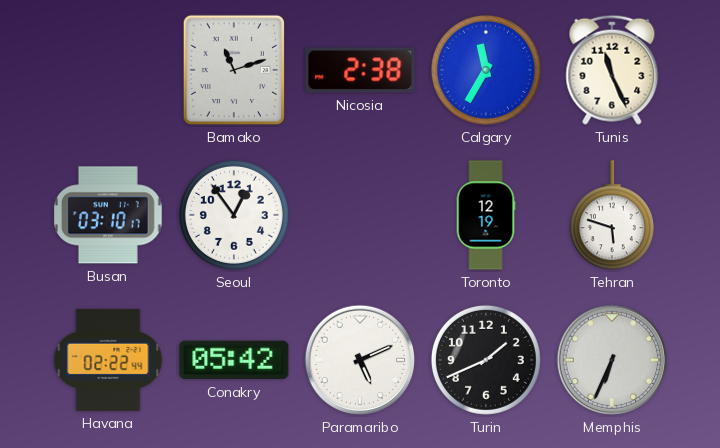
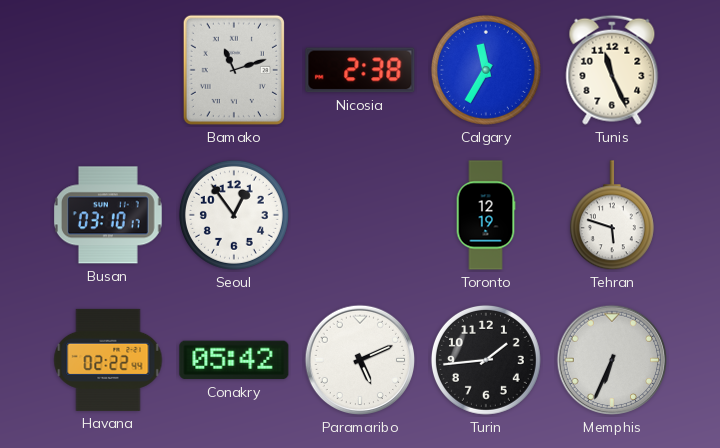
Turin: 1:41 -> 1:44 (486, 360)
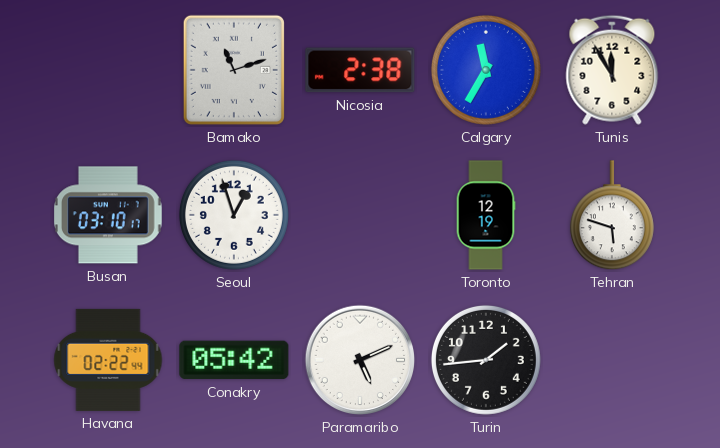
Tunis: 11:26 -> 11:55 (612, 70)
Seoul: 12:54 -> 12:57 (234, 215)
Memphis: 6:34 -> none (612, 360)
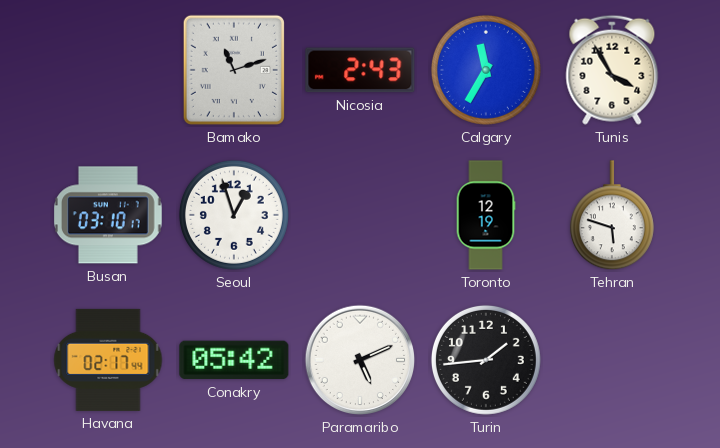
Nicosia: 2:38 -> 2:43 (360, 70)
Tunis: 11:55 -> 3:55 (612, 70)
Havana: 02:22 -> 02:17 (108, 360)
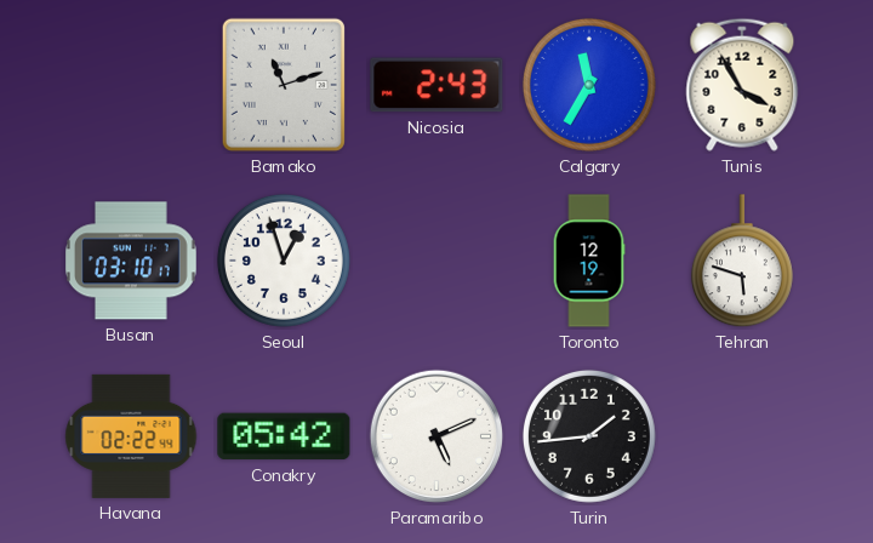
Havana: 02:17 -> 02:22 (131, 436)
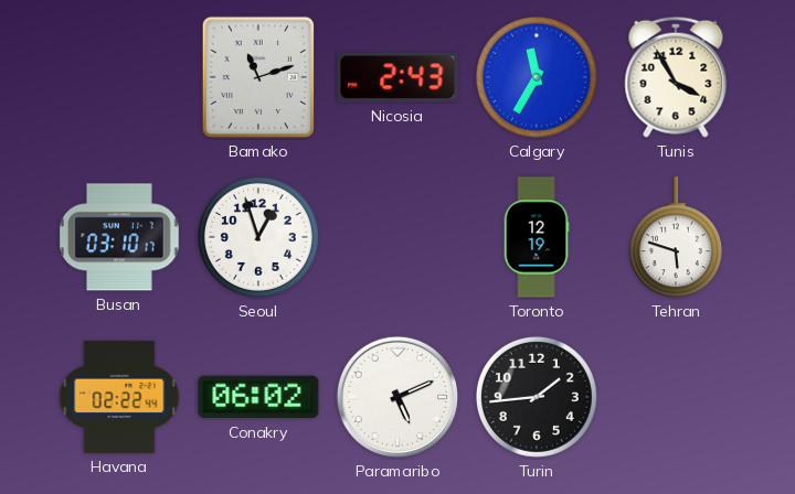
Conakry: 05:42 -> 06:02 (258, 397)
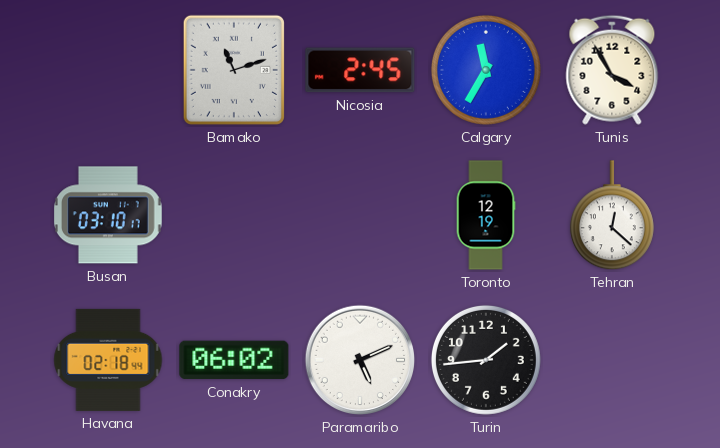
Nicosia: 2:43 -> 2:45 (360, 70)
Seoul: 12:57 -> none (258, 237)
Tehran: 5:48 -> 12:22 (612, 216)
Havana: 02:22 -> 02:18 (108, 360)
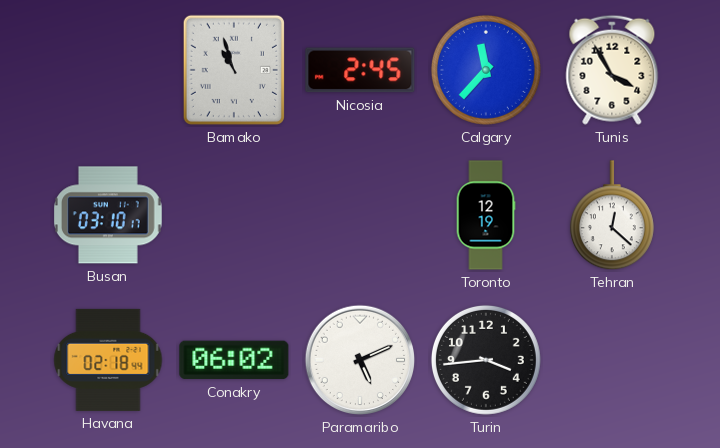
Bamako: 11:12 -> 10:57 (234, 70)
Calgary: 11:35 -> 11:37 (486, 70)
Turin: 1:44 -> 3:44 (486, 360)
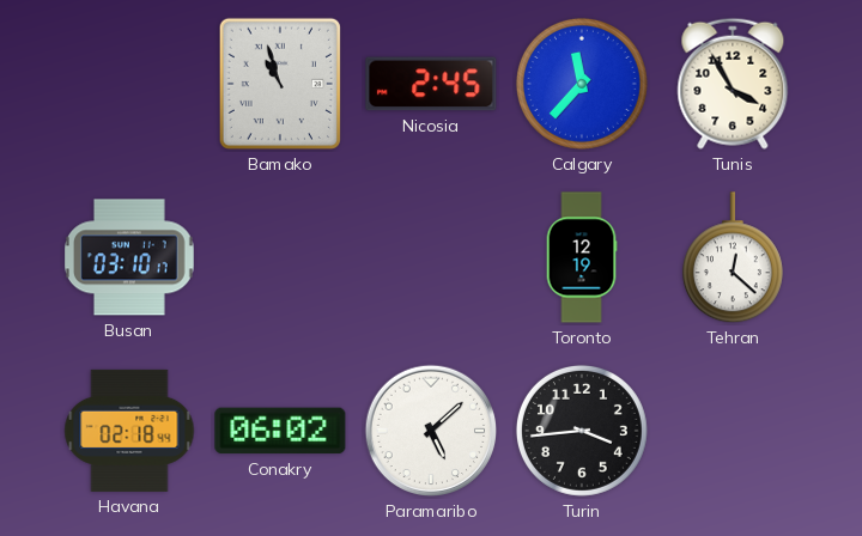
Paramaribo: 5:11 -> 5:08 (431, 431)
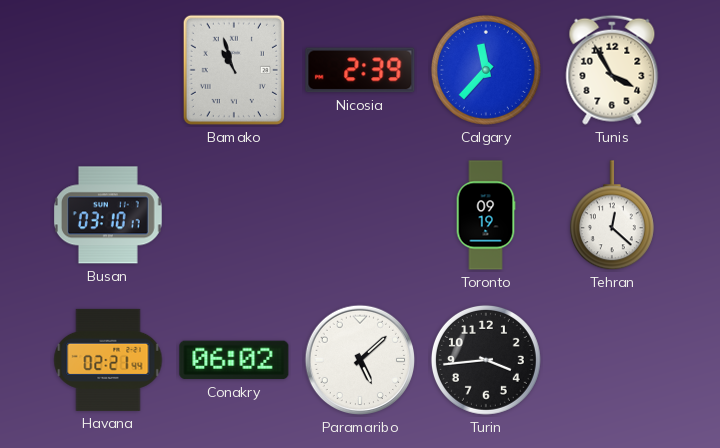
Nicosia: 2:45 -> 2:39 (360, 70)
Toronto: 12:19 -> 09:19 (486, 215)
Havana: 02:18 -> 02:21 (108, 360)
